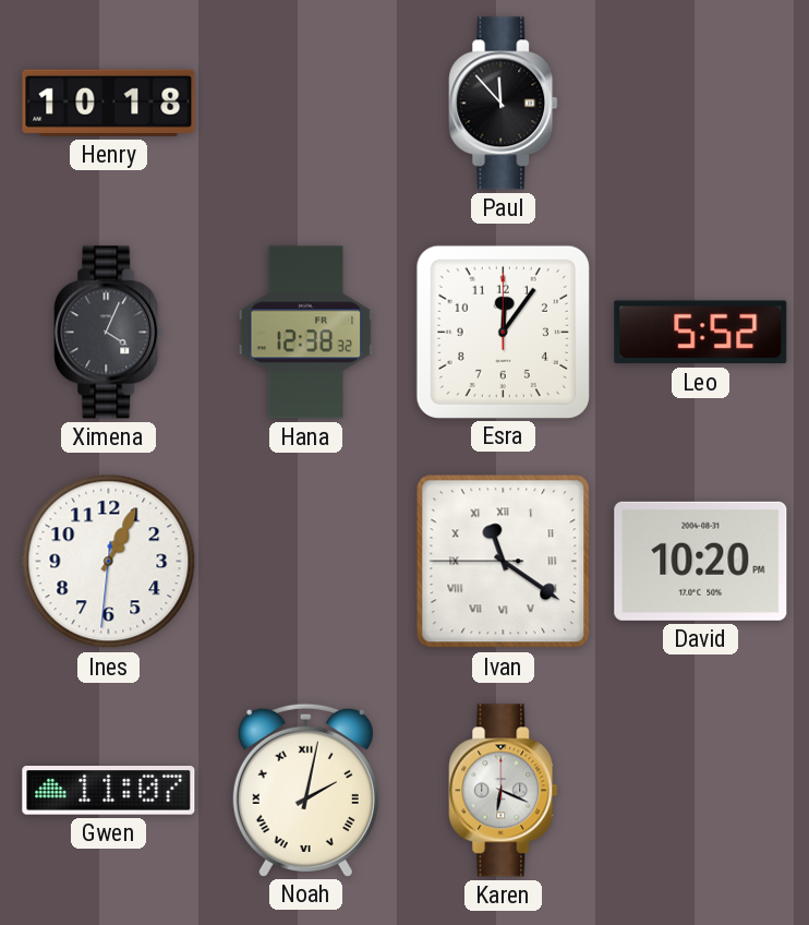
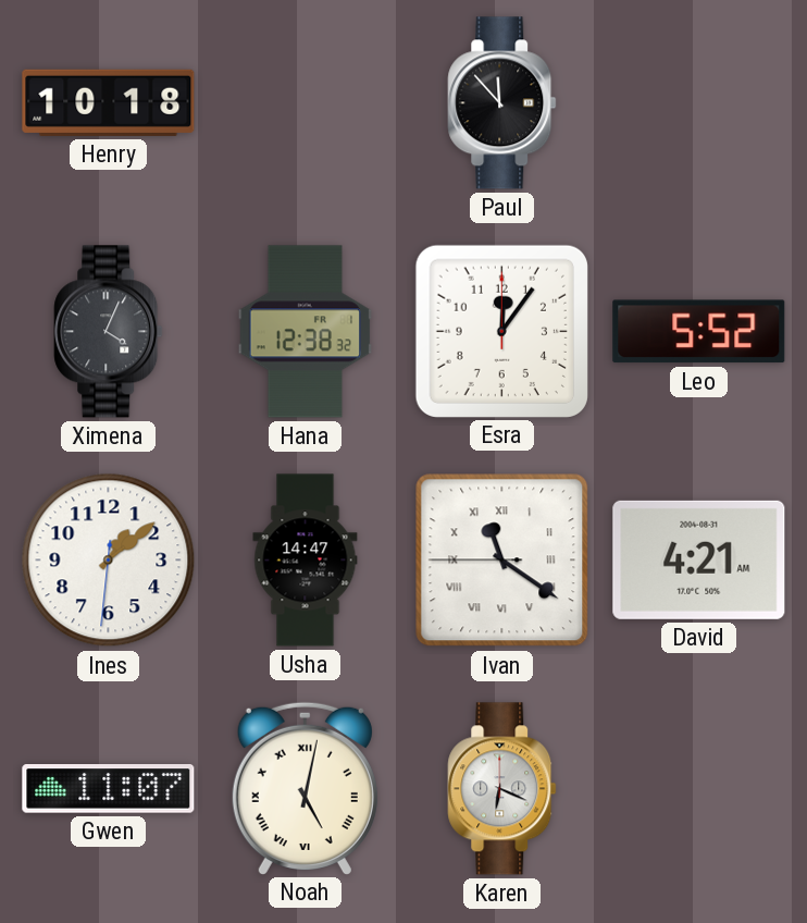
Ines: 1:04 -> 1:08 (109, 561)
Usha: none -> 14:47 (306, 561)
David: 10:20 -> 4:21 (699, 559)
Noah: 2:02 -> 5:02 (305, 788)
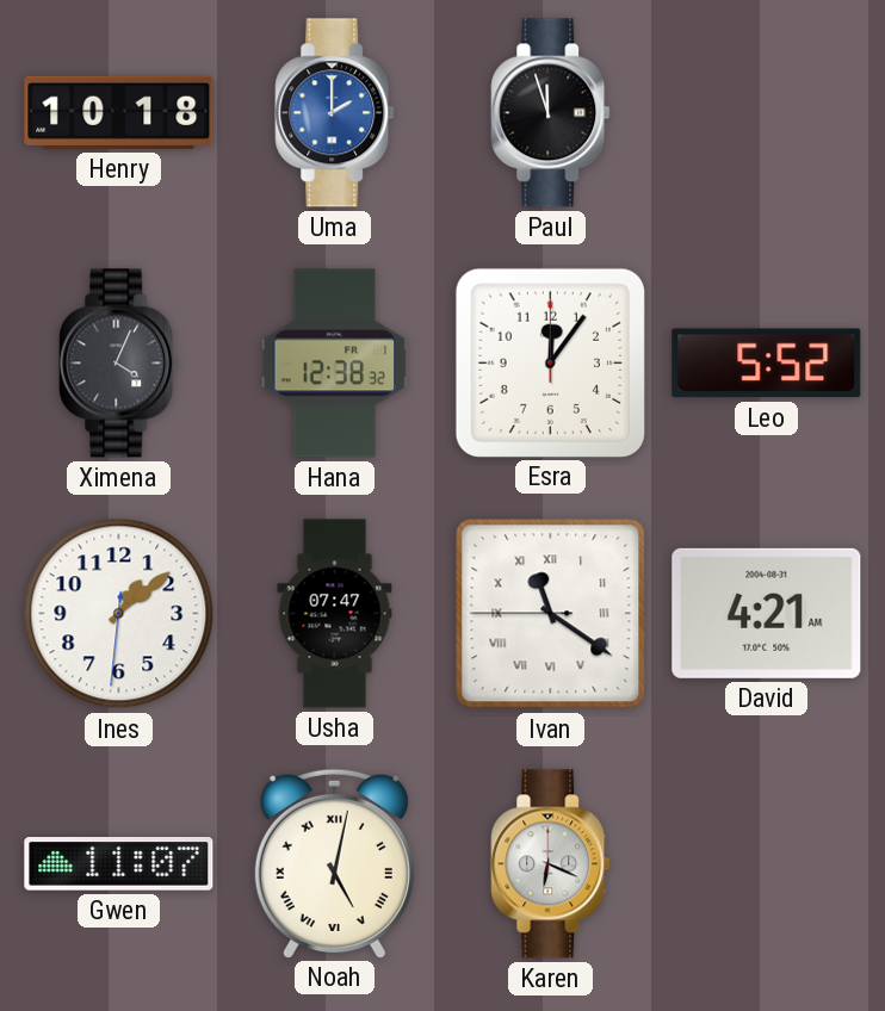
Uma: none -> 2:00 (335, 113)
Paul: 11:53 -> 11:57 (551, 113)
Usha: 14:47 -> 07:47 (335, 614)
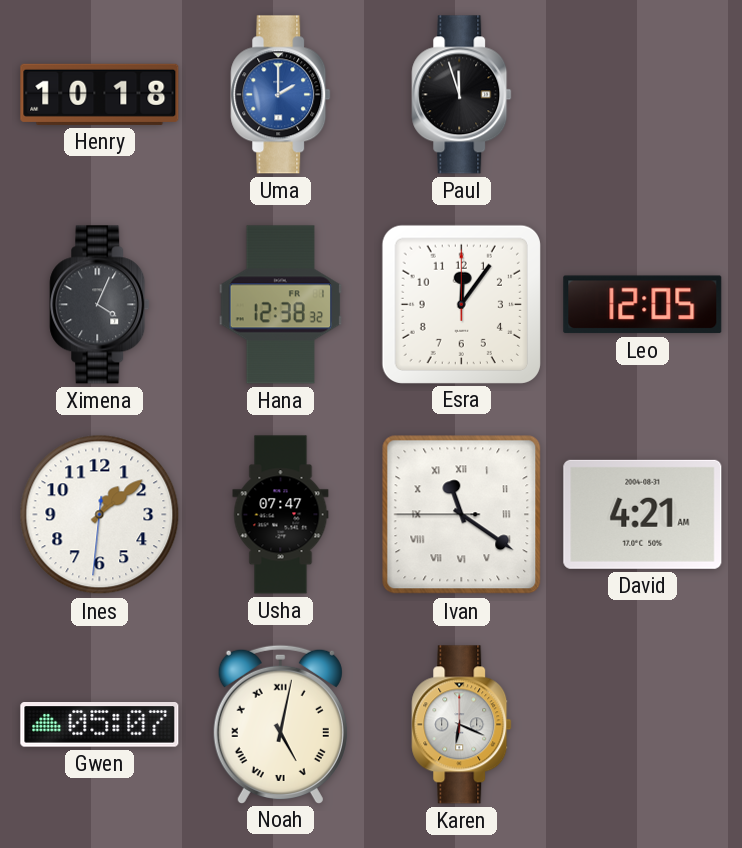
Leo: 5:52 -> 12:05 (643, 305)
Gwen: 11:07 -> 05:07 (100, 725)
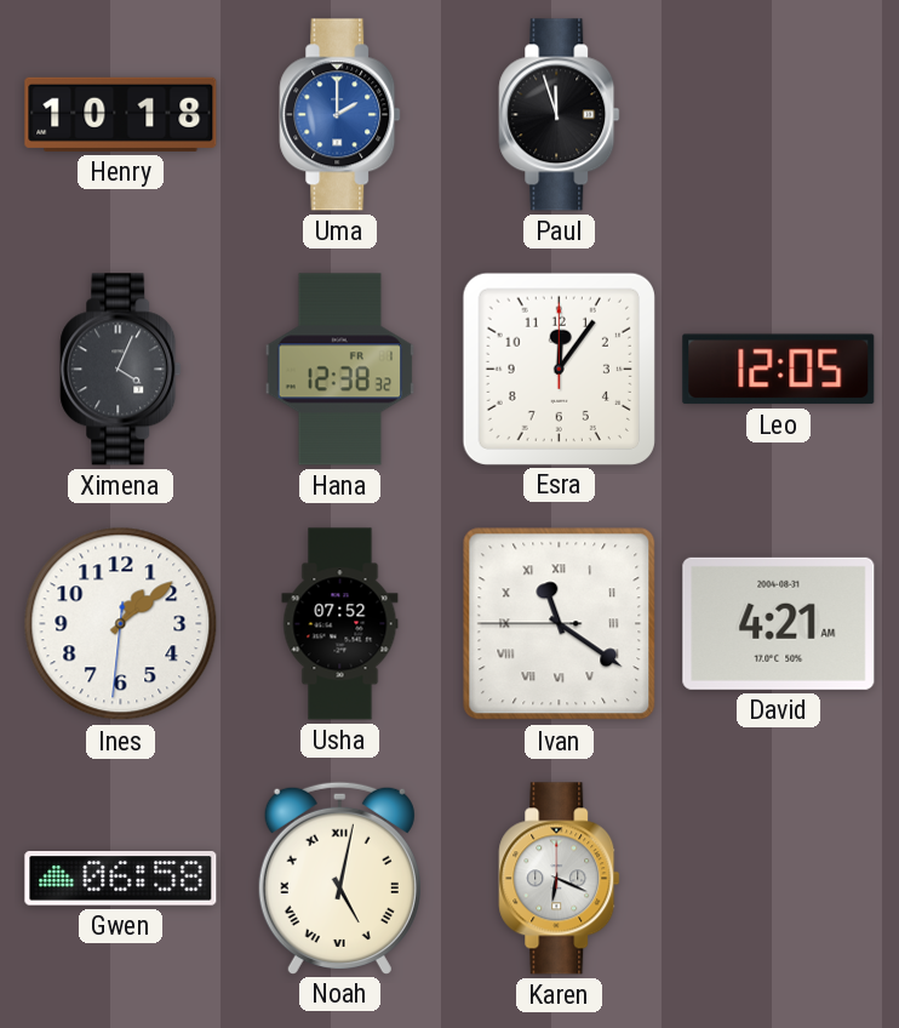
Usha: 07:47 -> 07:52 (340, 624)
Gwen: 05:07 -> 06:58 (121, 879)
